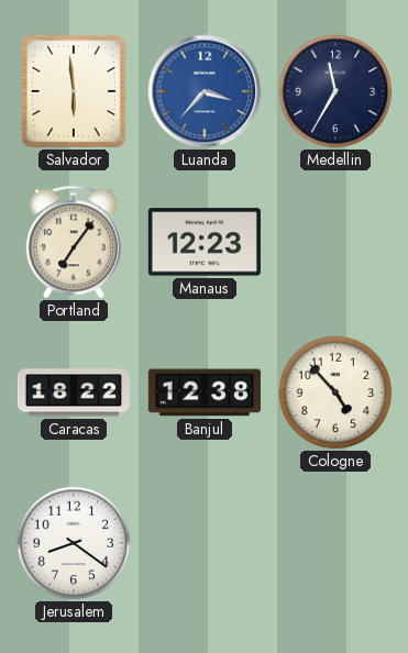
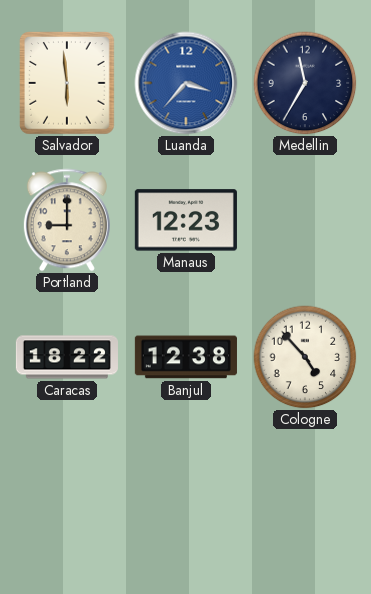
Portland: 7:06 -> 9:00 (67, 220)
Jerusalem: 8:21 -> none (74, 543)
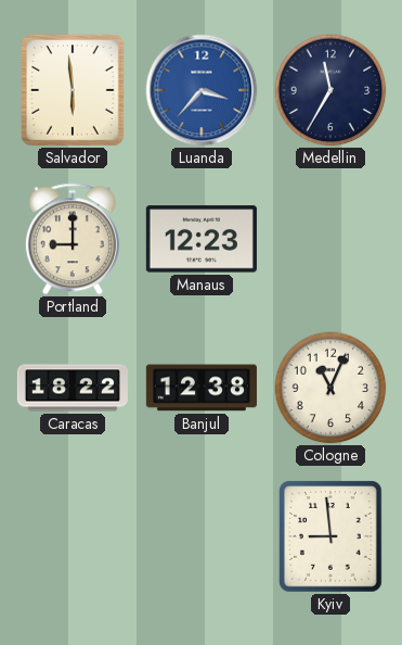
Cologne: 4:53 -> 11:04 (330, 388)
Kyiv: none -> 8:59 (332, 537)
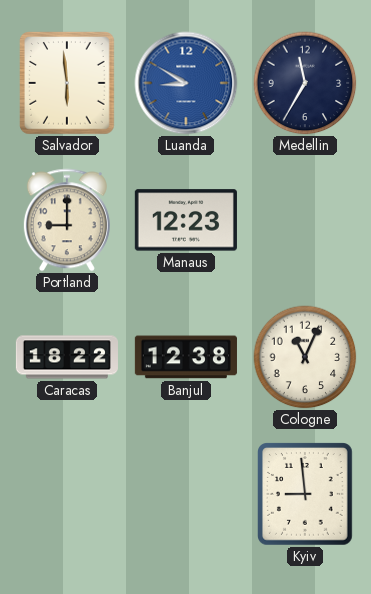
Luanda: 3:37 -> 8:50 (186, 83)
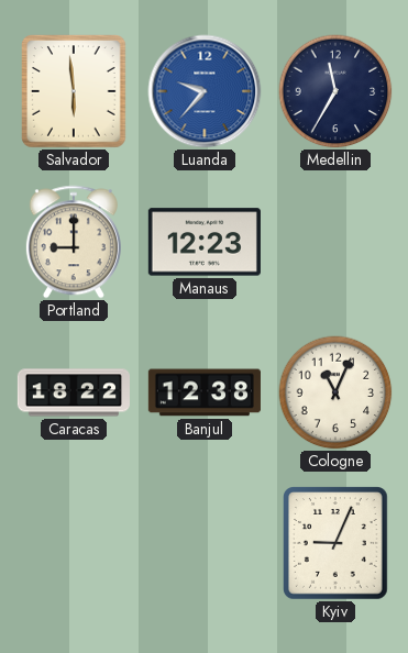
Luanda: 8:50 -> 9:37 (205, 91)
Kyiv: 8:59 -> 9:04 (337, 544)
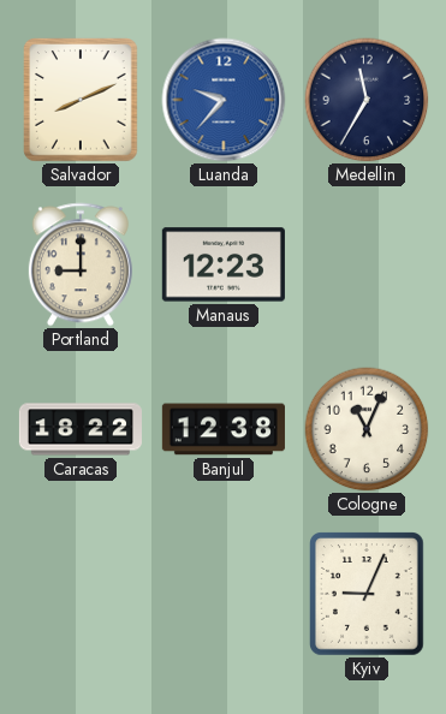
Salvador: 5:59 -> 8:11 (82, 101)
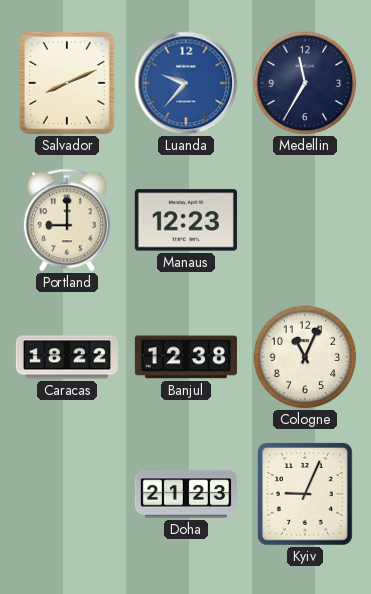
Doha: none -> 21:23 (186, 494)
